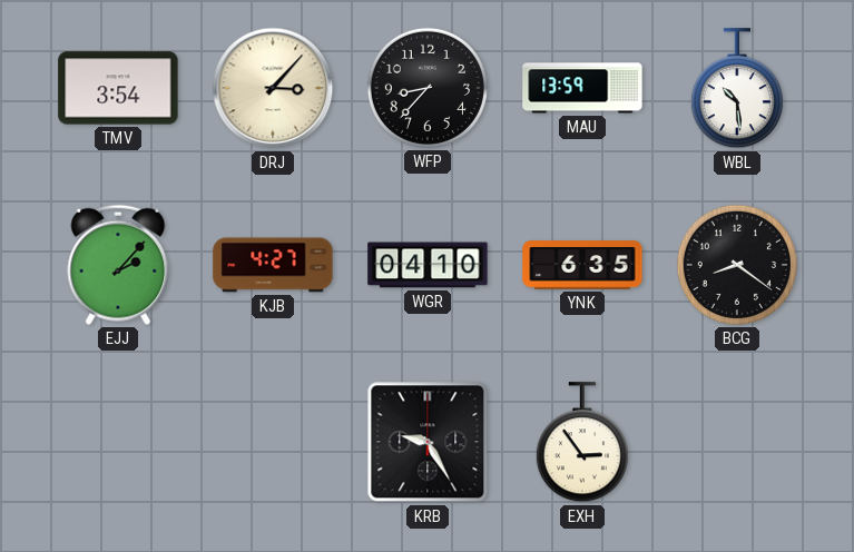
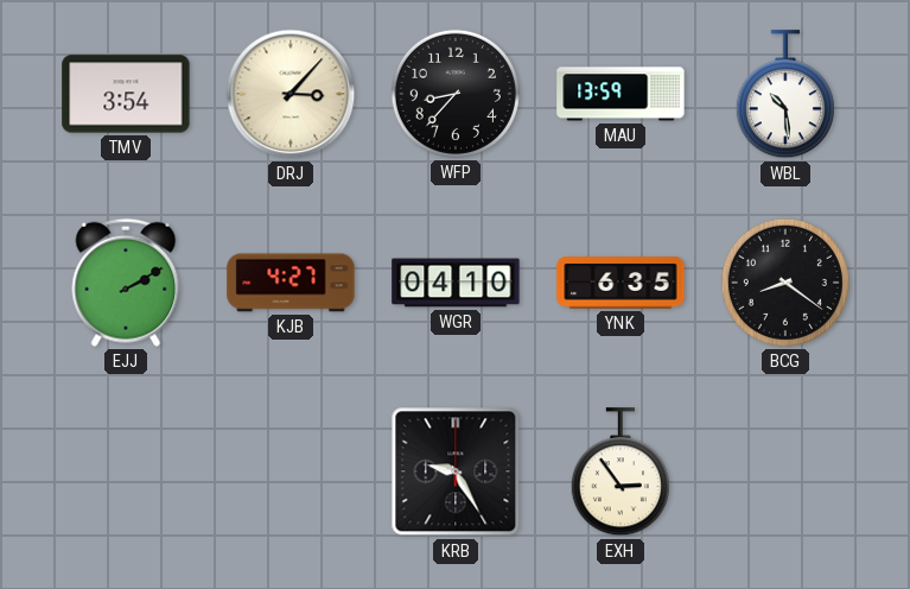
EJJ: 2:07 -> 2:10 (126, 283)
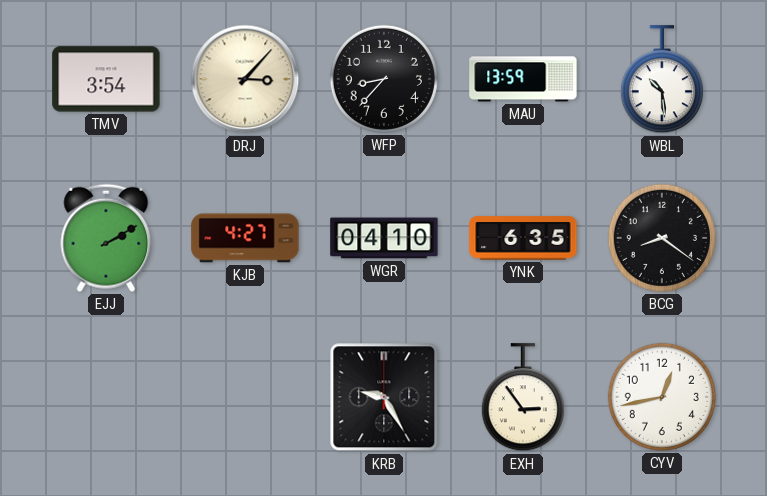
CYV: none -> 12:43 (662, 397)
